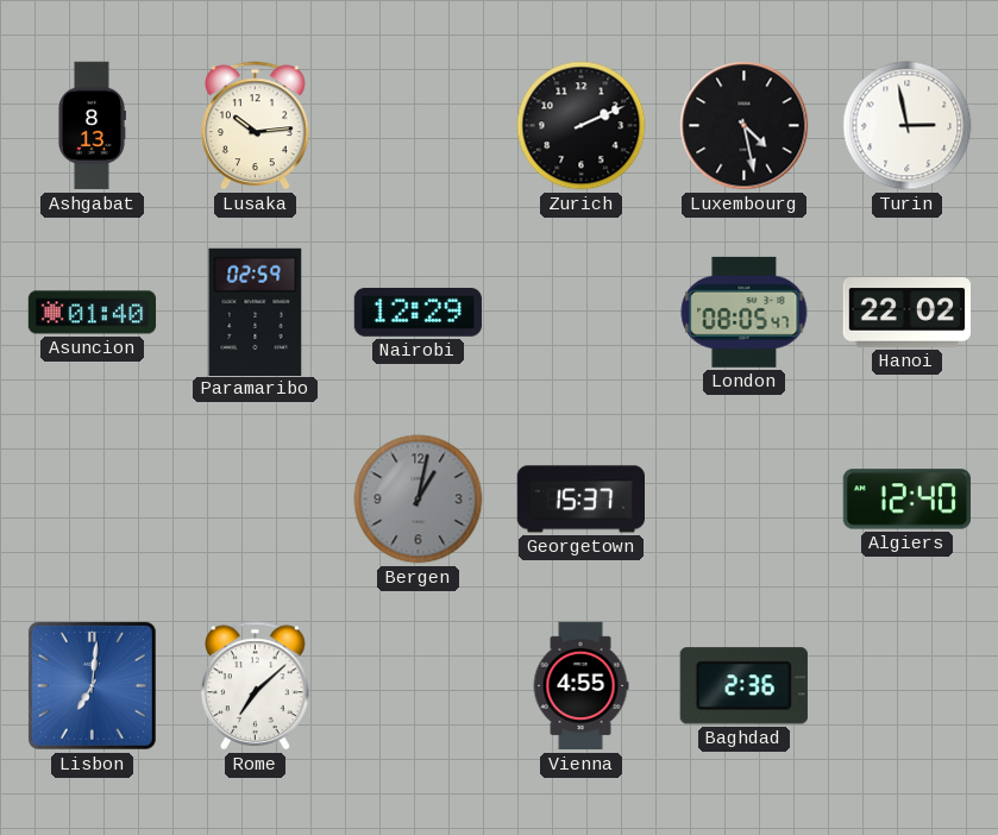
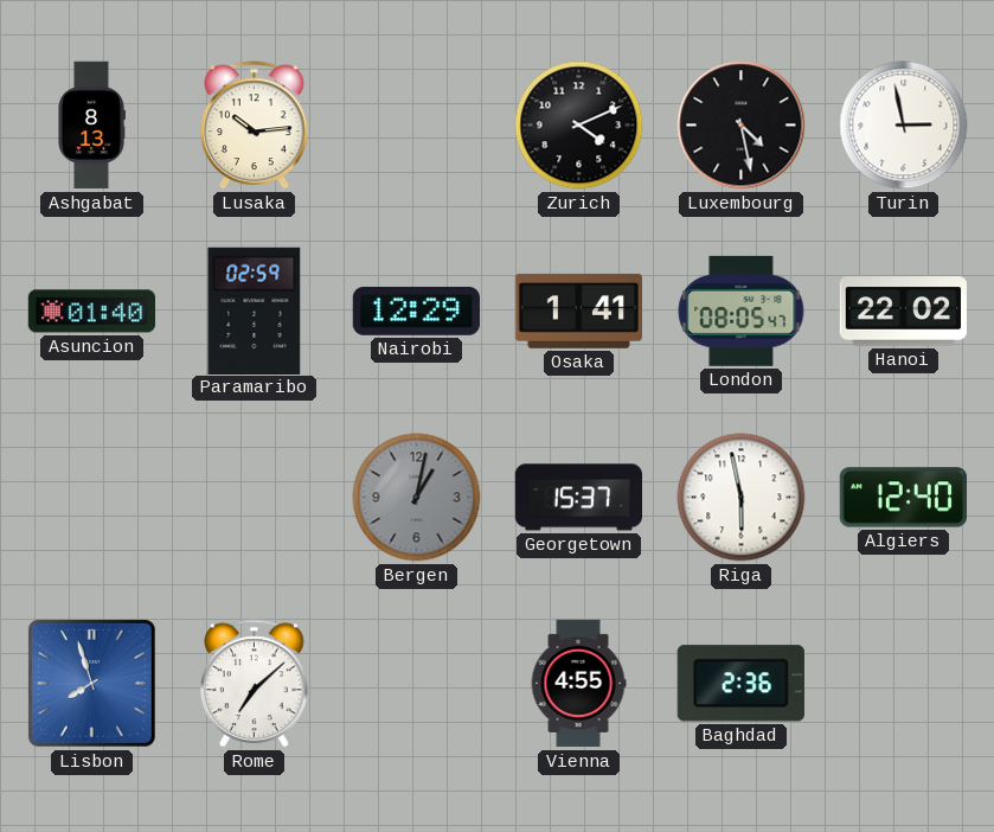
Zurich: 2:11 -> 4:11 (579, 126)
Osaka: none -> 1:41 (578, 311)
Riga: none -> 5:58 (742, 498)
Lisbon: 7:01 -> 7:57 (91, 683)
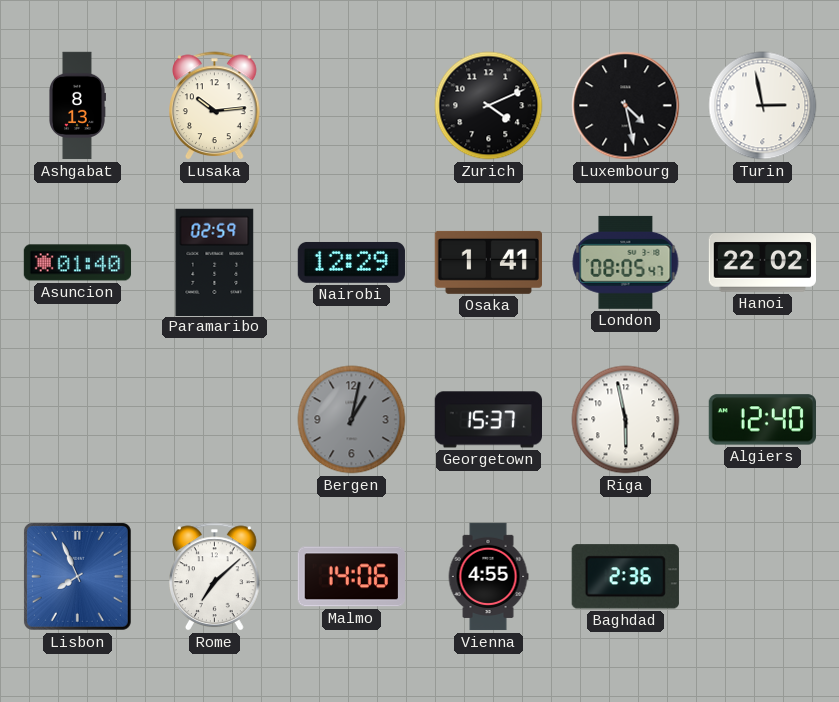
Lisbon: 7:57 -> 7:56 (77, 576)
Malmo: none -> 14:06 (351, 577)
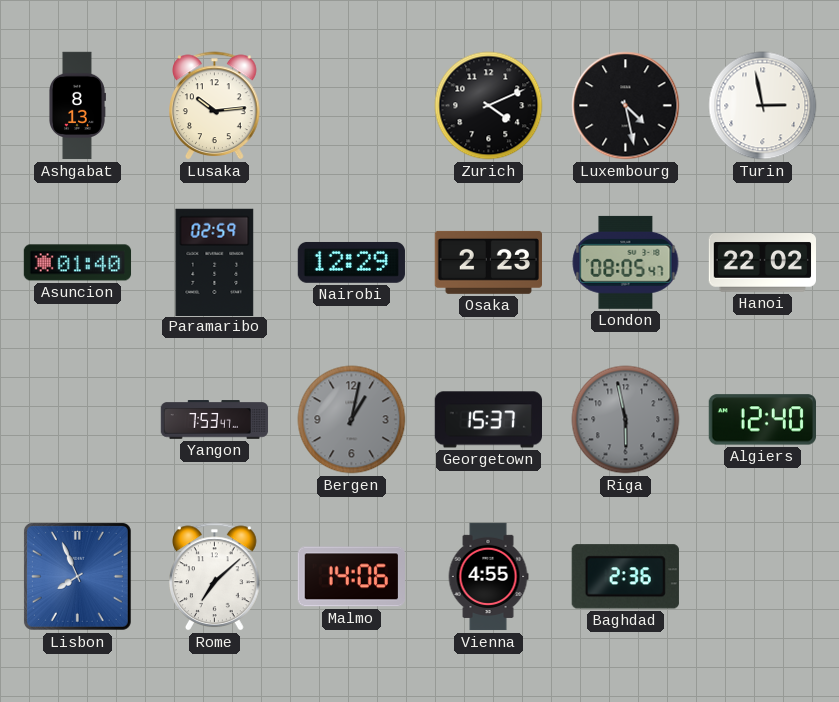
Osaka: 1:41 -> 2:23 (488, 262)
Yangon: none -> 7:53 (215, 420)
Riga dial: white -> grey (626, 420)
